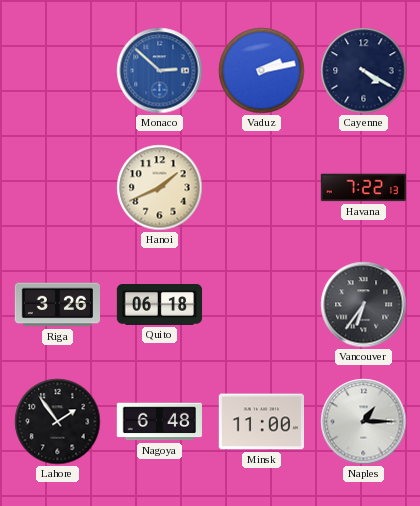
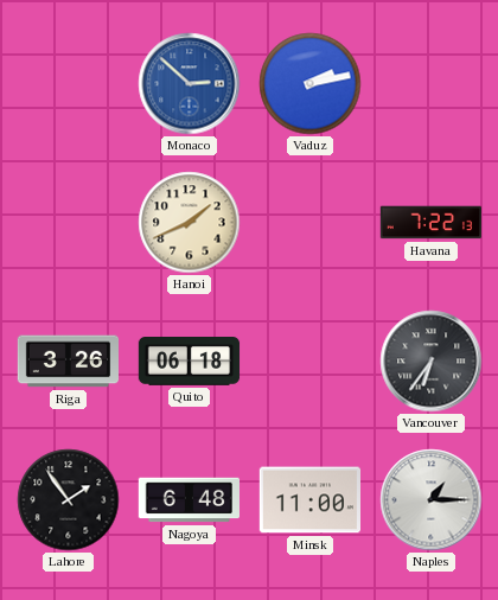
Cayenne: 4:20 -> none (364, 71)
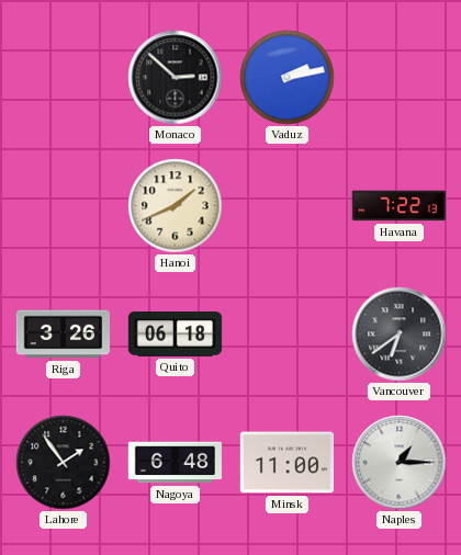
Monaco dial: blue -> black (176, 78)
Vancouver: 6:36 -> 6:39 (400, 335)
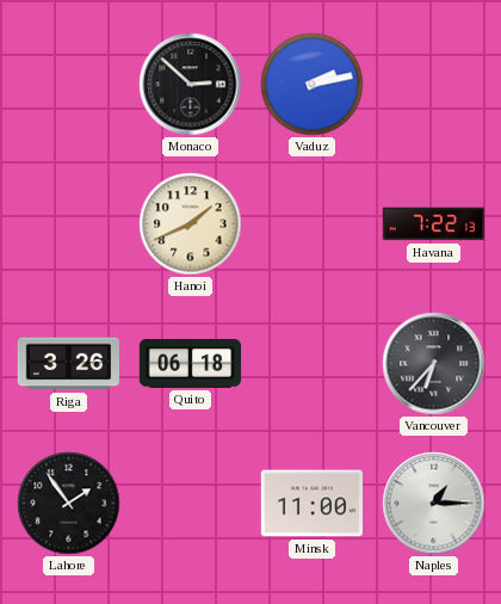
Vancouver: 6:39 -> 6:37 (434, 364)
Nagoya: 6:48 -> none (175, 463)
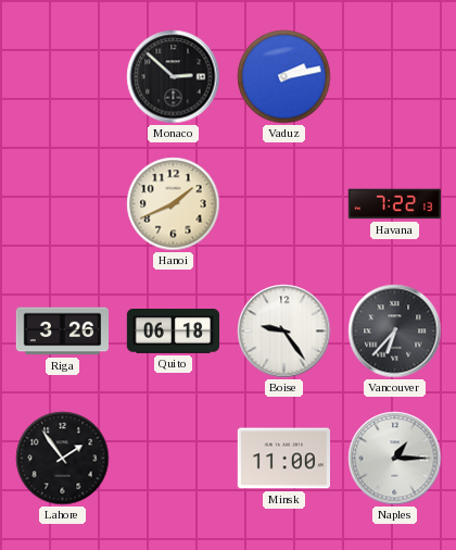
Boise: none -> 9:24 (284, 332)
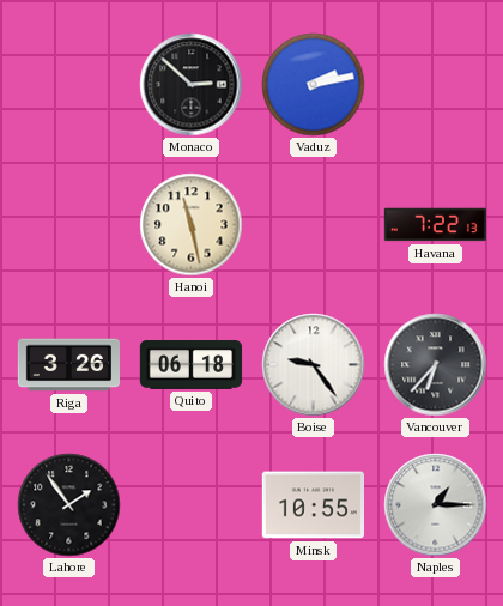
Hanoi: 1:41 -> 11:28 (192, 225)
Minsk: 11:00 -> 10:55 (313, 505)
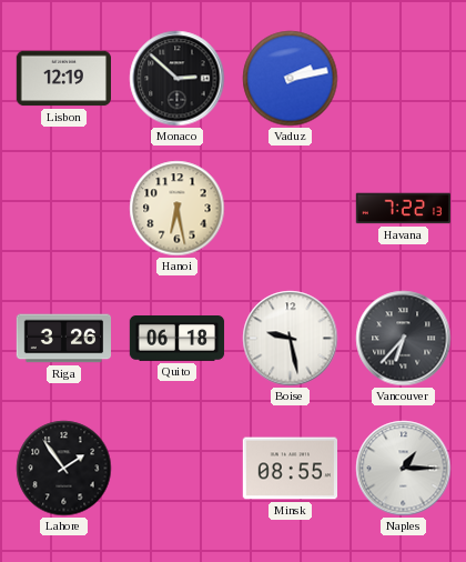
Lisbon: none -> 12:19 (63, 79)
Hanoi: 11:28 -> 6:28 (178, 209)
Boise: 9:24 -> 9:28 (291, 339)
Minsk: 10:55 -> 08:55 (290, 469)
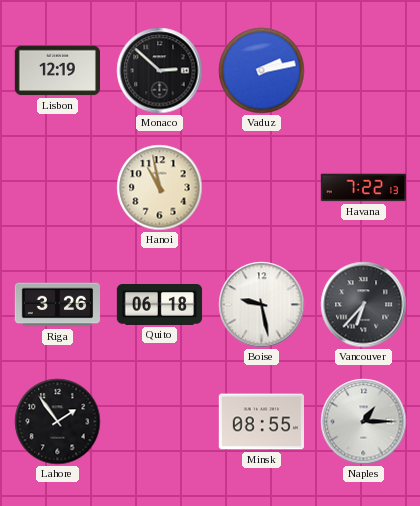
Hanoi: 6:28 -> 10:58 (160, 188)
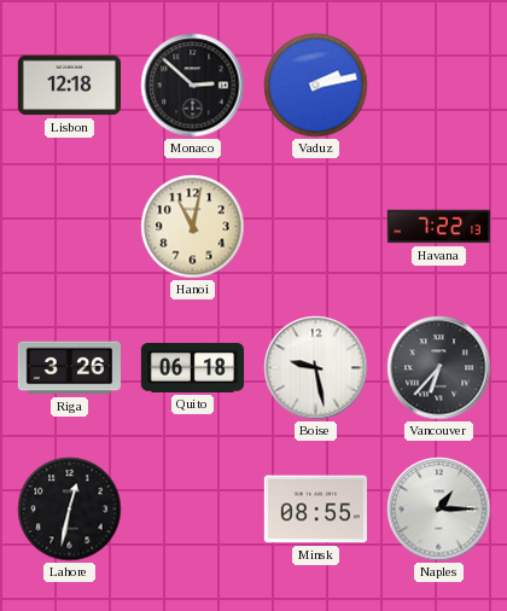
Lisbon: 12:19 -> 12:18 (69, 86)
Hanoi: 10:58 -> 11:02 (193, 227)
Lahore: 1:54 -> 12:32 (70, 510)
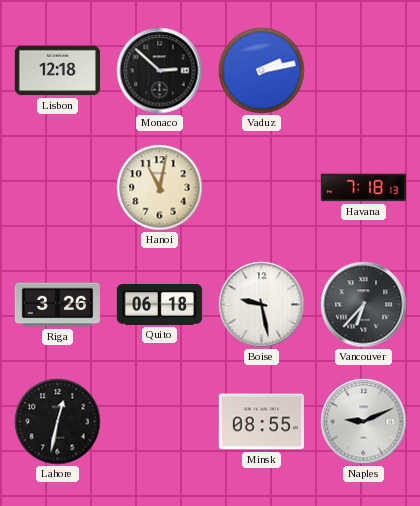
Havana: 7:22 -> 7:18 (363, 188)
Naples: 1:15 -> 9:11 (364, 422)
